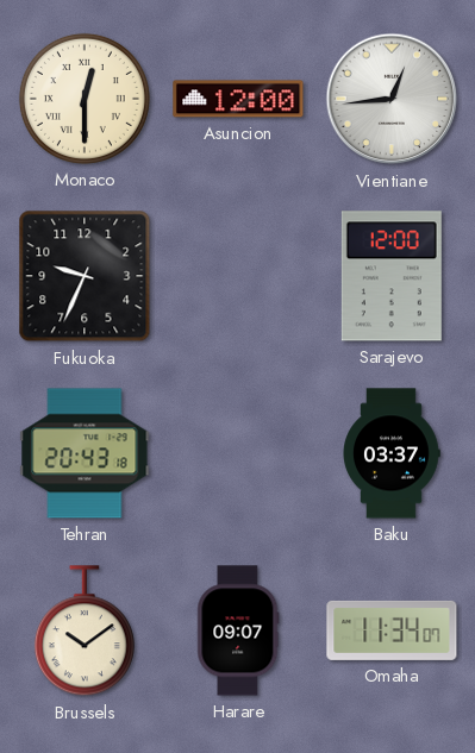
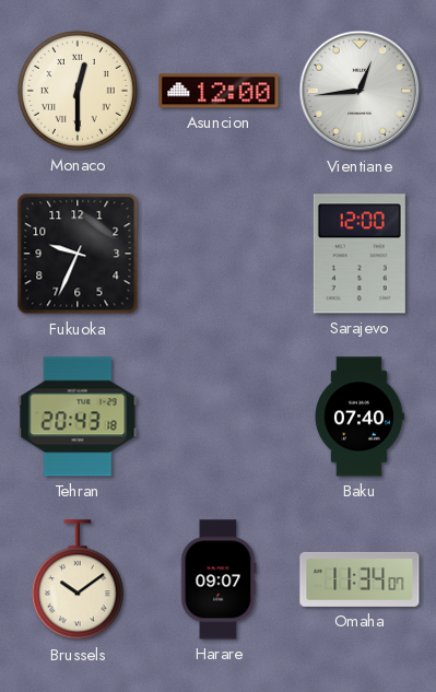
Baku: 03:37 -> 07:40 (360, 417)
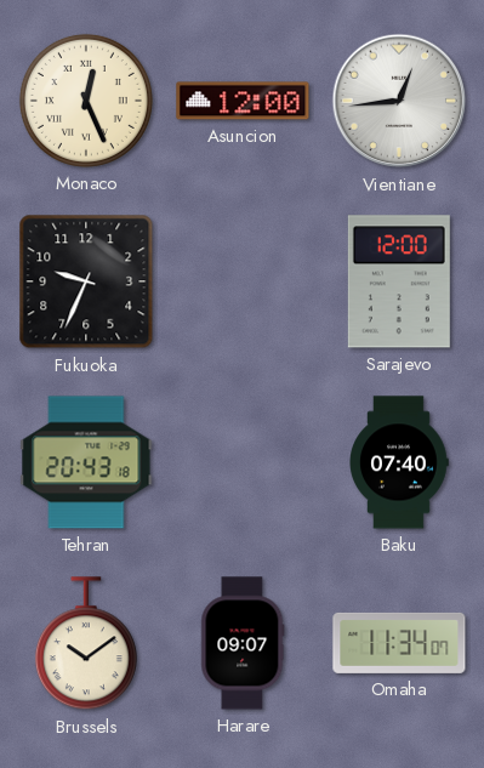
Monaco: 12:30 -> 12:26 (86, 101)
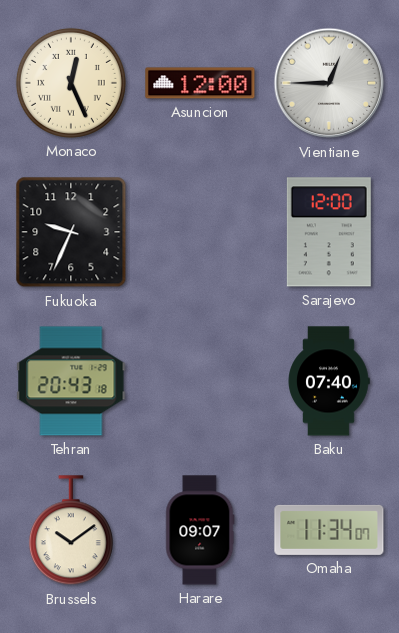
Vientiane: 12:44 -> 12:45 (329, 83)
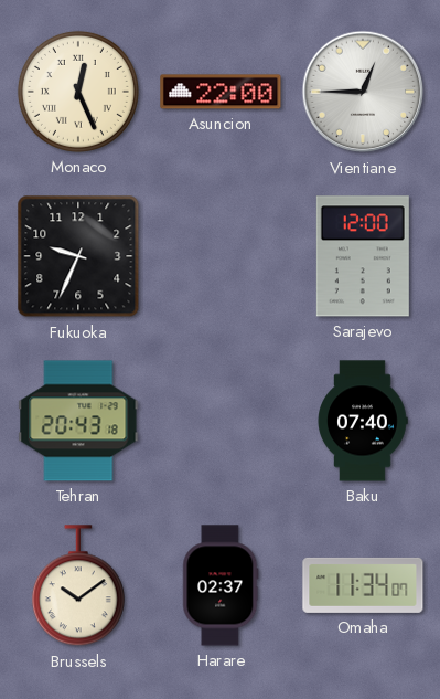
Asuncion: 12:00 -> 22:00 (221, 92)
Harare: 09:07 -> 02:37 (221, 585)
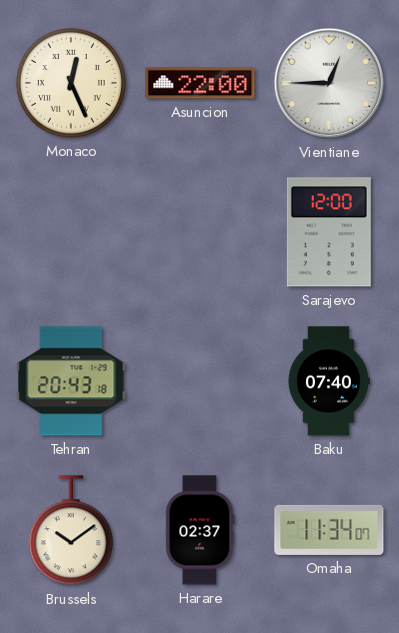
Fukuoka: 9:34 -> none (78, 256)
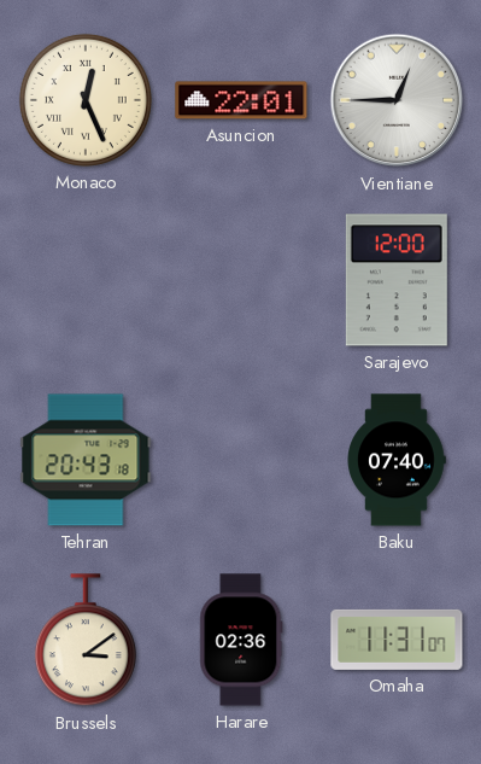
Asuncion: 22:00 -> 22:01 (241, 100)
Brussels: 10:09 -> 3:09 (86, 641)
Harare: 02:37 -> 02:36 (241, 640)
Omaha: 11:34 -> 11:31 (397, 640)
